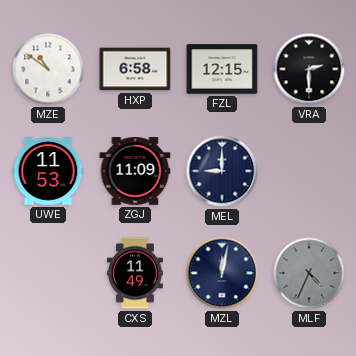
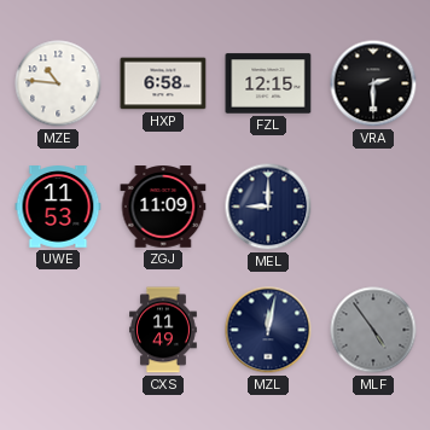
MZE: 10:51 -> 10:46 (58, 83)
MLF: 4:34 -> 4:54 (373, 330)
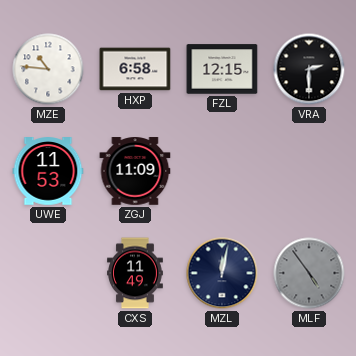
MEL: 9:00 -> none (268, 207)
